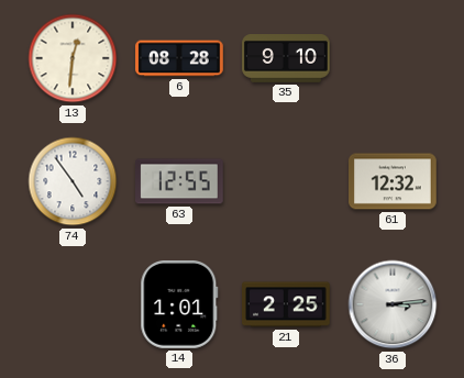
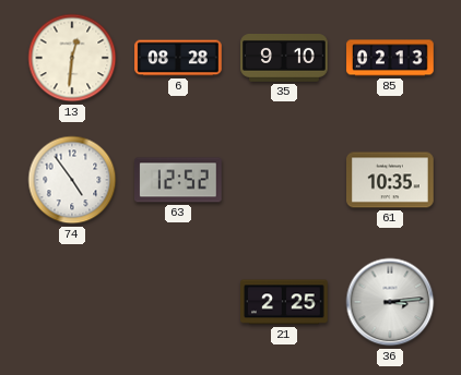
85: none -> 02:13 (390, 58)
63: 12:55 -> 12:52 (179, 180)
61: 12:32 -> 10:35 (391, 180)
14: 1:01 -> none (179, 305)
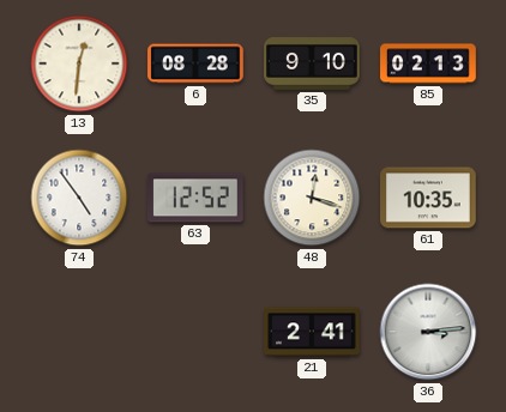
48: none -> 12:18 (312, 198)
21: 2:25 -> 2:41 (313, 332)
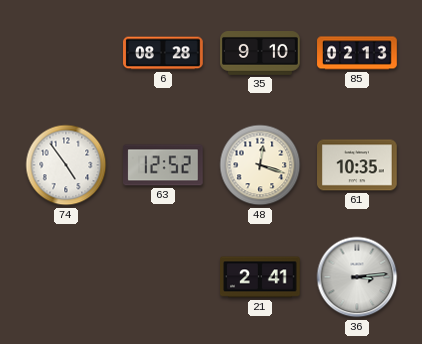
13: 12:31 -> none (79, 63)
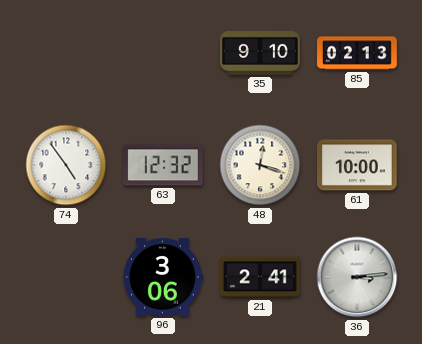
6: 08:28 -> none (163, 53)
63: 12:52 -> 12:32 (164, 165)
61: 10:35 -> 10:00 (358, 165)
96: none -> 3:06 (163, 277)
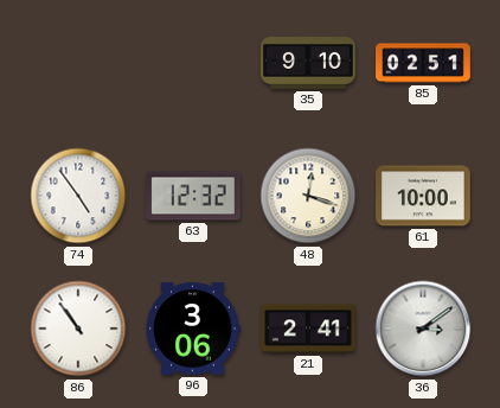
85: 02:13 -> 02:51 (423, 63)
86: none -> 10:54 (78, 329)
36: 3:14 -> 3:09 (423, 329)
